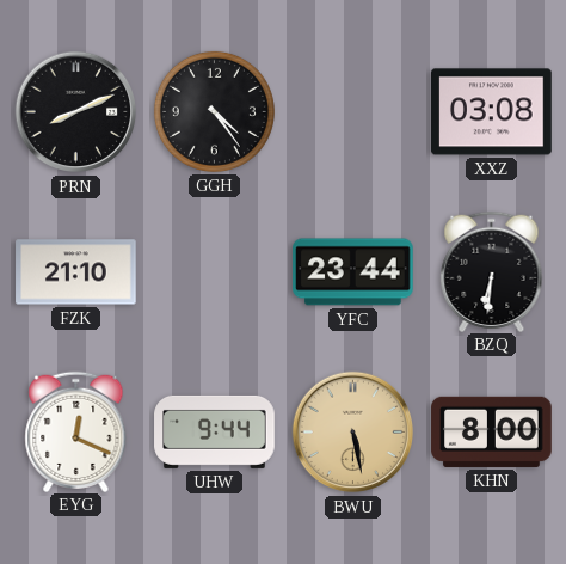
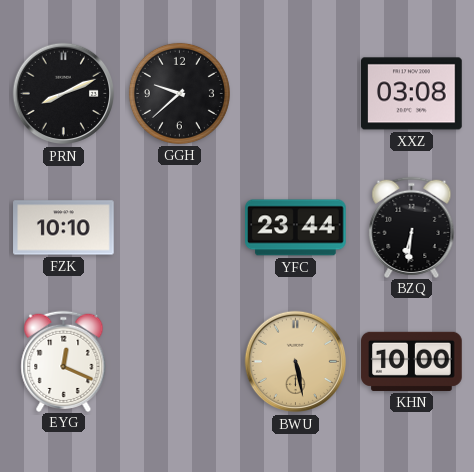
GGH: 4:24 -> 9:38 (179, 93)
FZK: 21:10 -> 10:10 (64, 228)
UHW: 9:44 -> none (215, 431)
KHN: 8:00 -> 10:00 (412, 361)
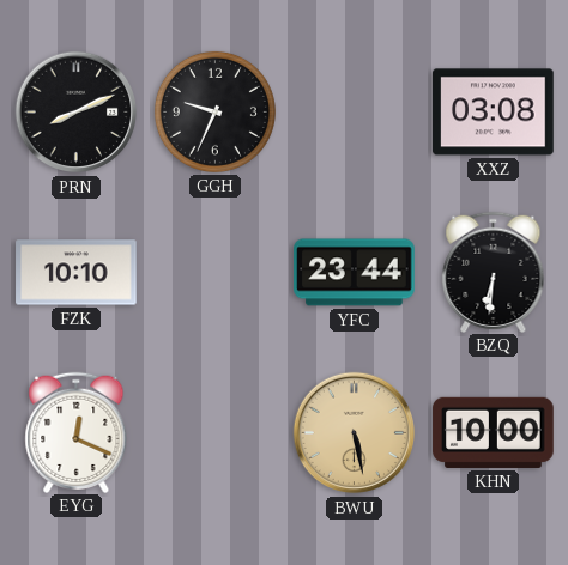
GGH: 9:38 -> 9:34 (214, 111)
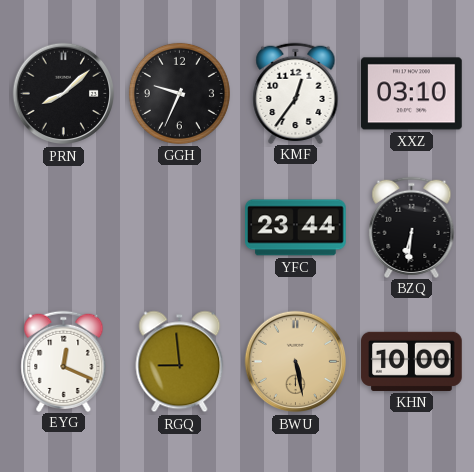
PRN: 8:11 -> 8:08 (64, 94)
KMF: none -> 12:36 (296, 93)
XXZ: 03:08 -> 03:10 (412, 94)
FZK: 10:10 -> none (77, 273)
RGQ: none -> 8:59 (180, 362)
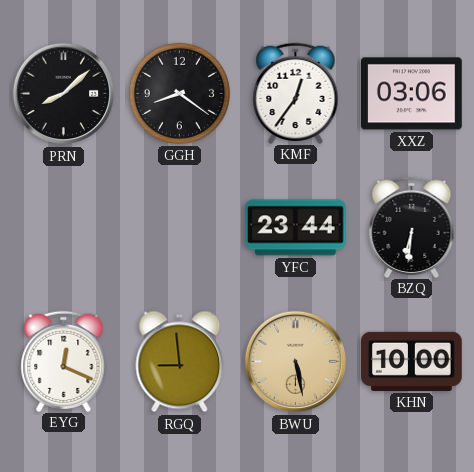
GGH: 9:34 -> 8:21 (179, 93)
XXZ: 03:10 -> 03:06 (412, 94)
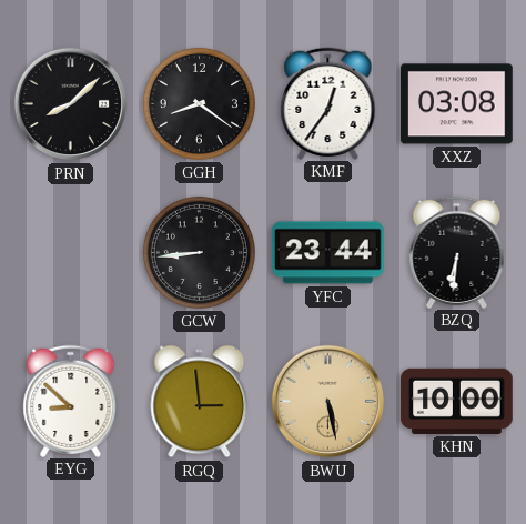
XXZ: 03:06 -> 03:08 (457, 104)
GCW: none -> 8:44 (199, 252)
EYG: 12:19 -> 8:52 (71, 401)
RGQ: 8:59 -> 2:59 (200, 402)
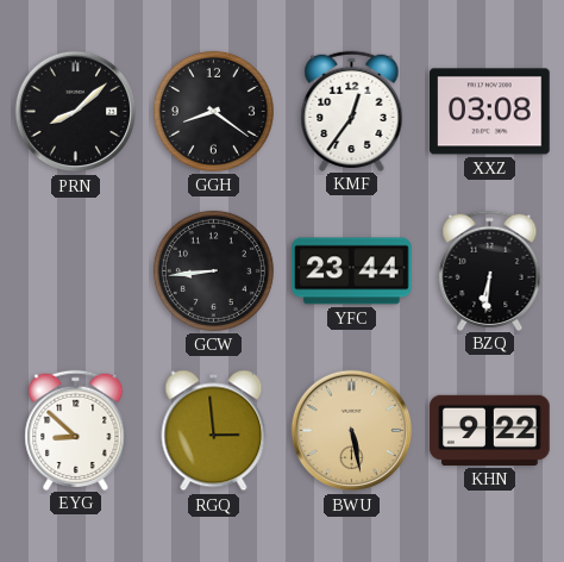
KHN: 10:00 -> 9:22 (490, 430)
